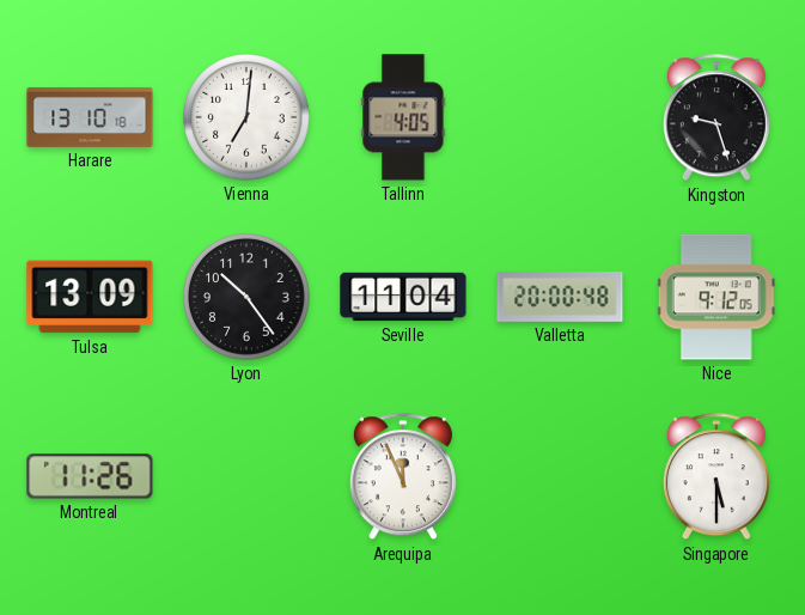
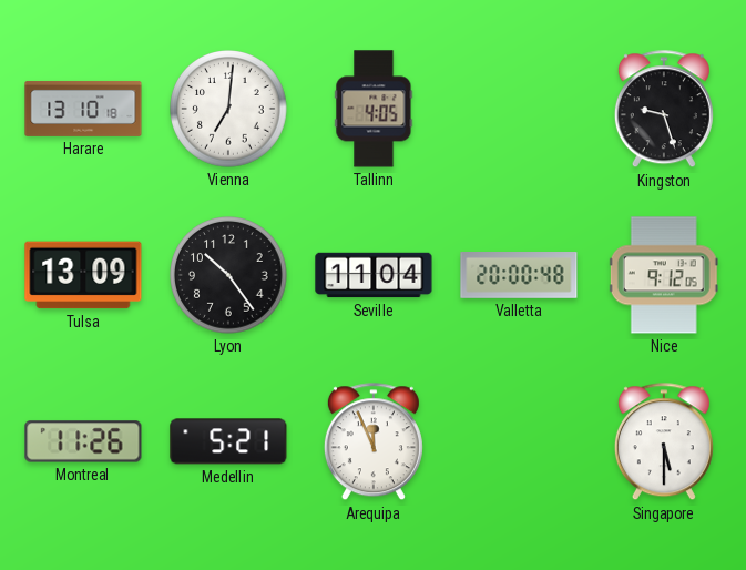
Medellin: none -> 5:21 (228, 441)
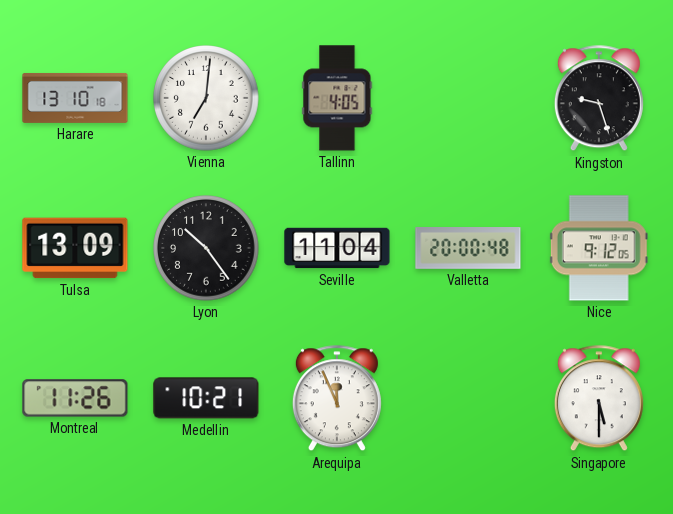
Medellin: 5:21 -> 10:21 (206, 398)
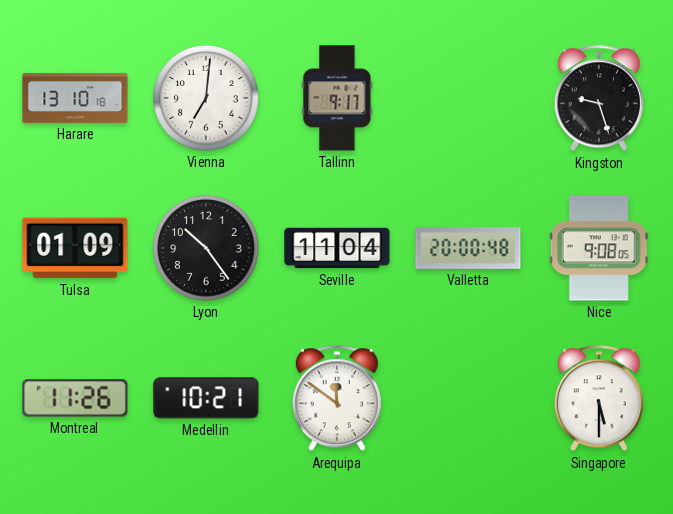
Tallinn: 4:05 -> 9:17 (337, 98)
Tulsa: 13:09 -> 01:09 (75, 248)
Nice: 9:12 -> 9:08 (599, 248)
Arequipa: 11:56 -> 11:51 (337, 399)
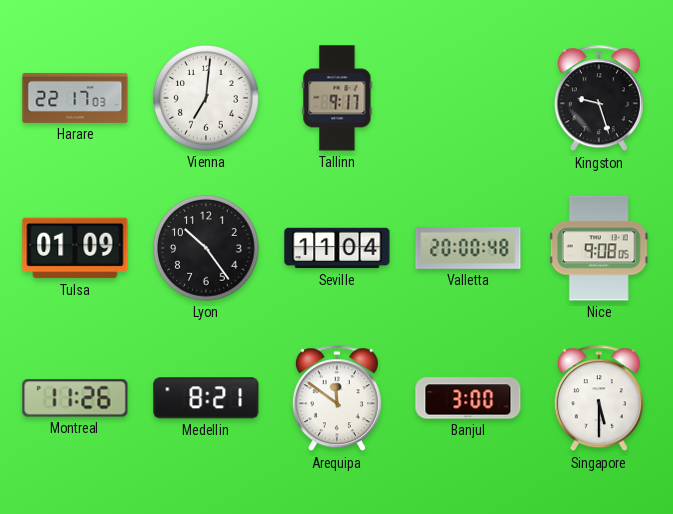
Harare: 13:10 -> 22:17 (75, 98)
Medellin: 10:21 -> 8:21 (206, 398)
Banjul: none -> 3:00 (468, 398)
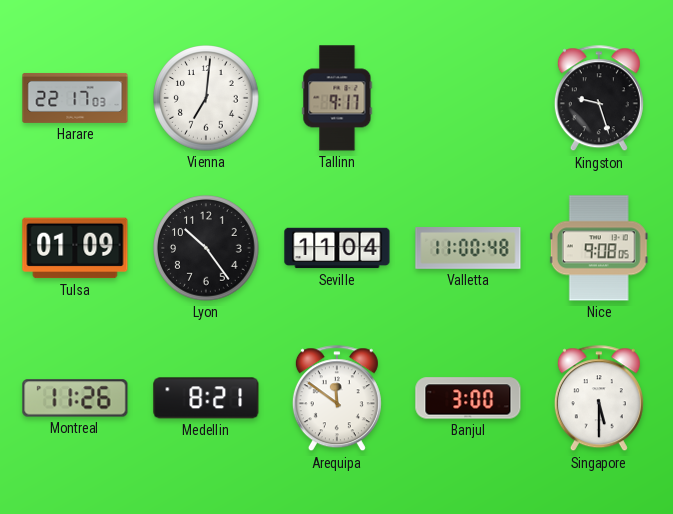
Valletta: 20:00 -> 11:00 (468, 249)
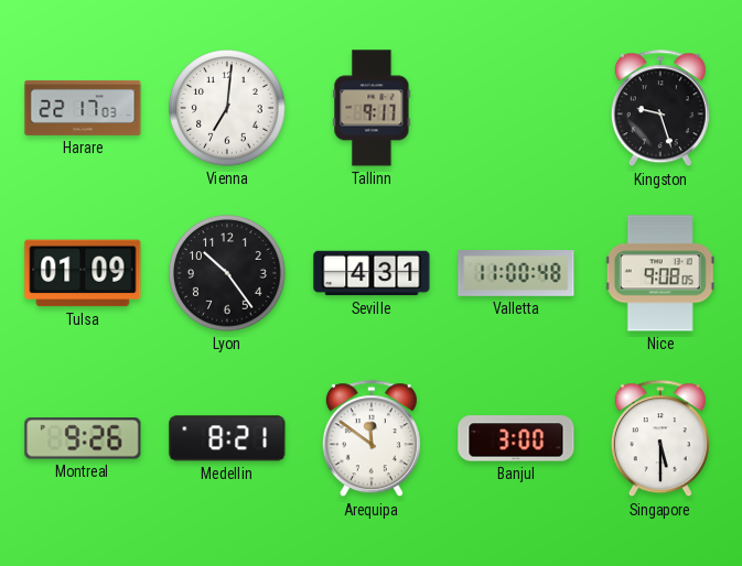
Seville: 11:04 -> 4:31 (372, 273)
Montreal: 11:26 -> 9:26 (83, 438)
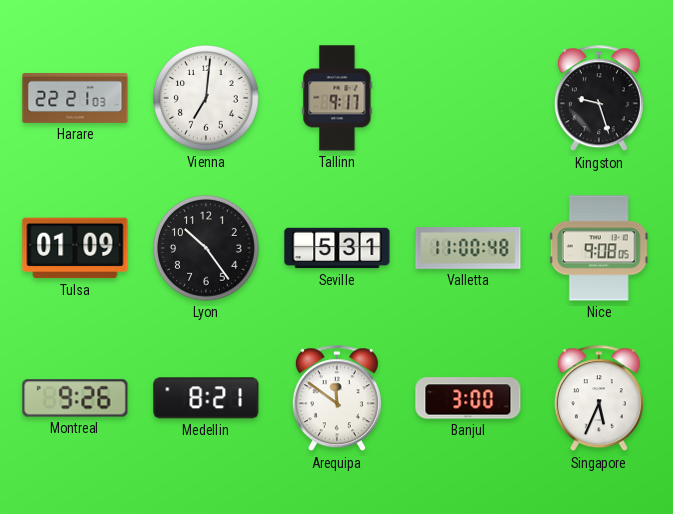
Harare: 22:17 -> 22:21 (75, 98)
Seville: 4:31 -> 5:31 (337, 248)
Singapore: 5:30 -> 5:34 (599, 399)
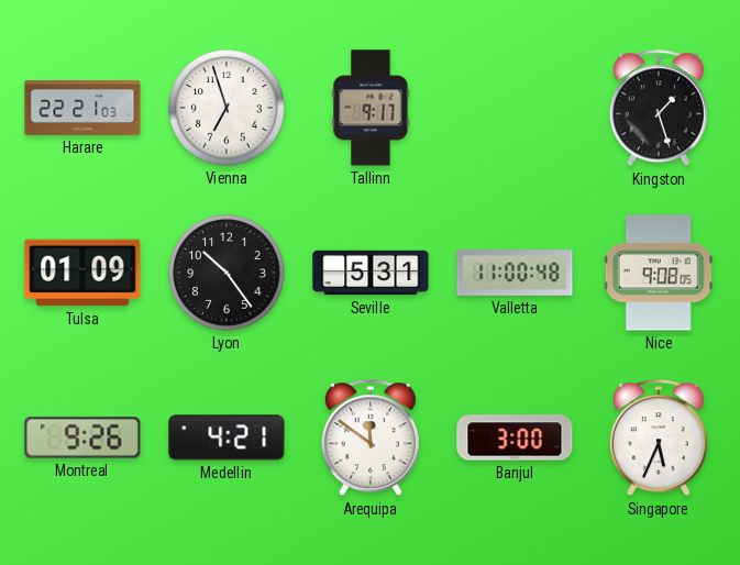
Vienna: 7:01 -> 6:57 (227, 108)
Kingston: 9:27 -> 1:27 (659, 109)
Medellin: 8:21 -> 4:21 (227, 437)
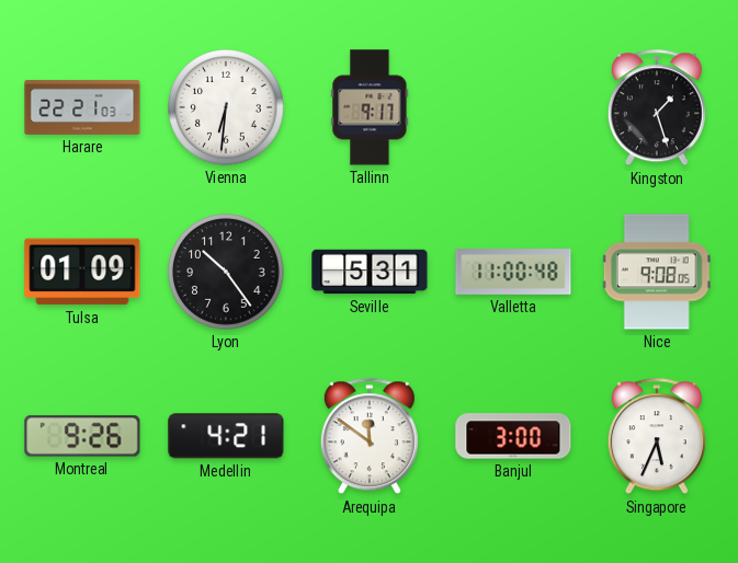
Vienna: 6:57 -> 6:31 (226, 107)
